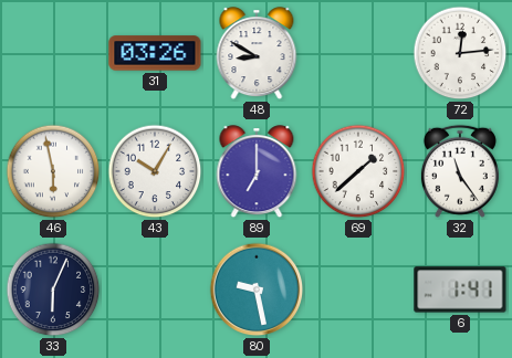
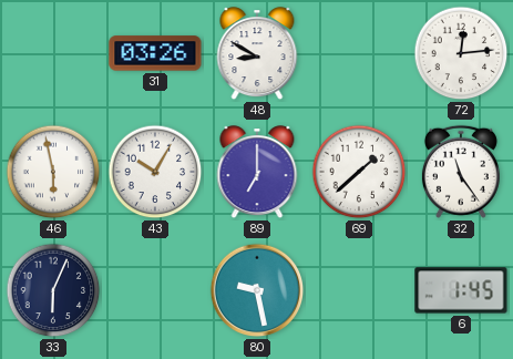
6: 1:41 -> 1:45 (461, 290)
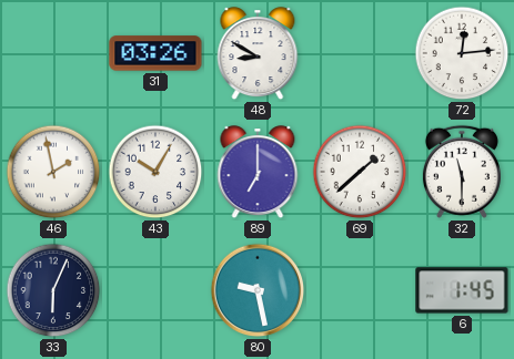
46: 5:58 -> 1:58 (53, 172)
32: 11:24 -> 11:30 (462, 172)
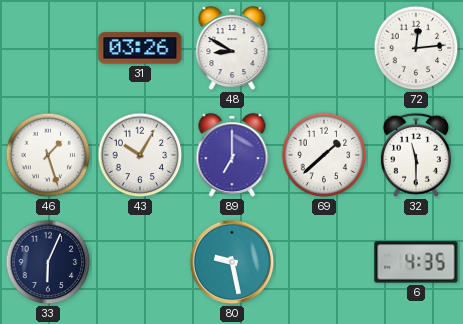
46: 1:58 -> 1:27 (48, 155)
6: 1:45 -> 4:35 (416, 262)
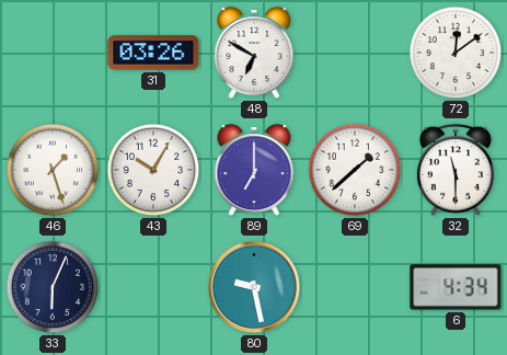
48: 8:50 -> 6:50 (254, 54)
72: 12:14 -> 12:09 (456, 53)
6: 4:35 -> 4:34 (456, 287)
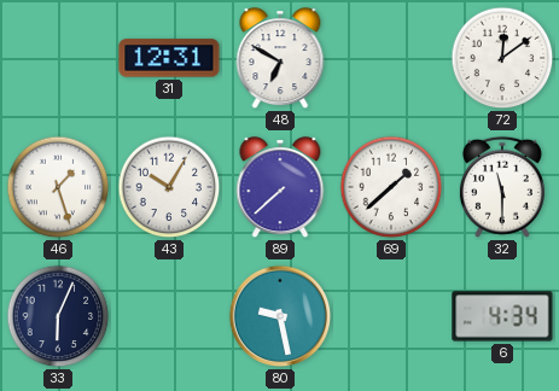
31: 03:26 -> 12:31 (169, 58)
89: 7:00 -> 7:38 (280, 188)
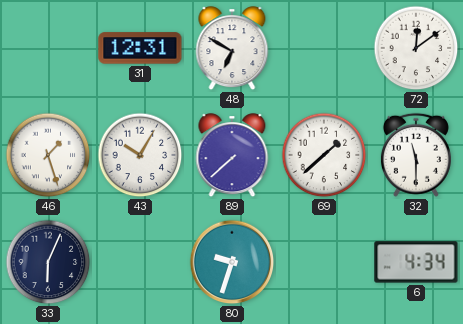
80: 9:28 -> 9:33 (232, 262)
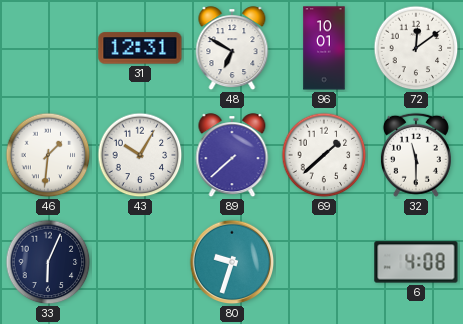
96: none -> 10:01 (324, 48)
46: 1:27 -> 1:31 (48, 155)
6: 4:34 -> 4:08 (416, 262)
